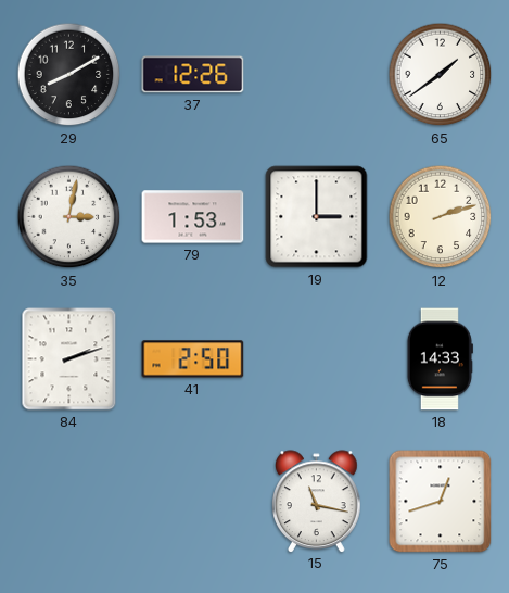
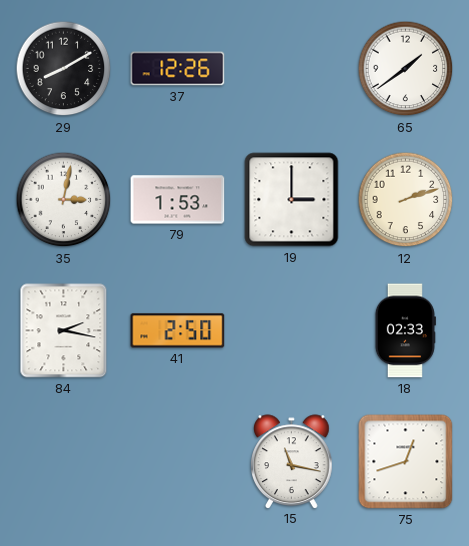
84: 2:12 -> 2:17 (64, 331)
18: 14:33 -> 02:33 (405, 331)
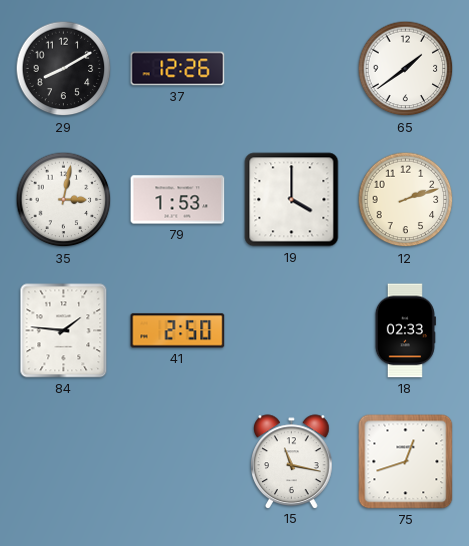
19: 3:00 -> 4:00 (292, 200)
84: 2:17 -> 1:46 (64, 331)
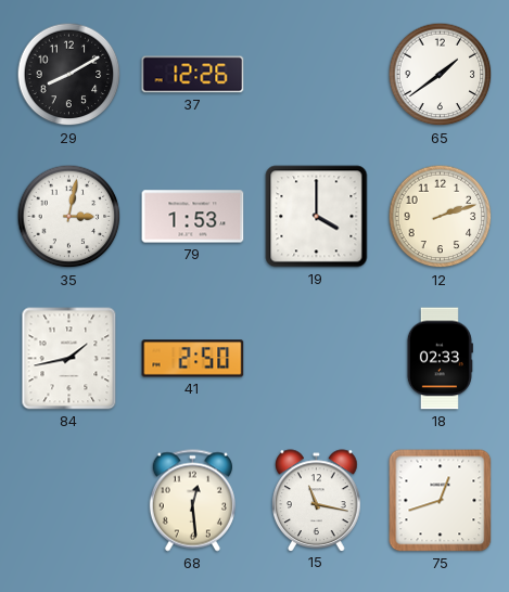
84: 1:46 -> 1:43 (69, 359)
68: none -> 12:29 (192, 501)
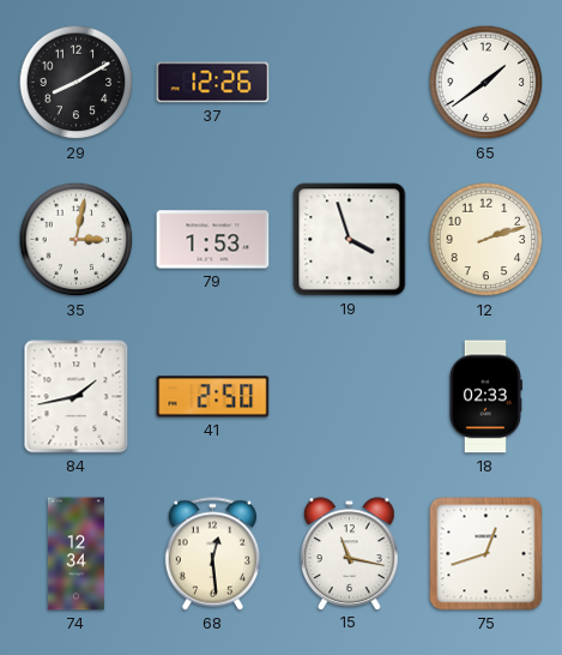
19: 4:00 -> 3:57 (350, 240)
74: none -> 12:34 (75, 554)
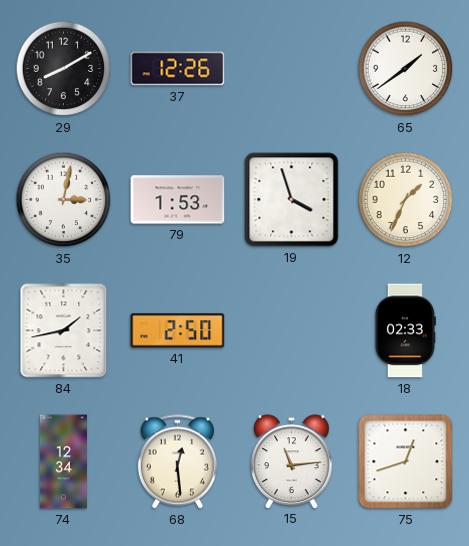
12: 2:12 -> 1:34 (406, 200)
15: 11:17 -> 11:14 (292, 461)
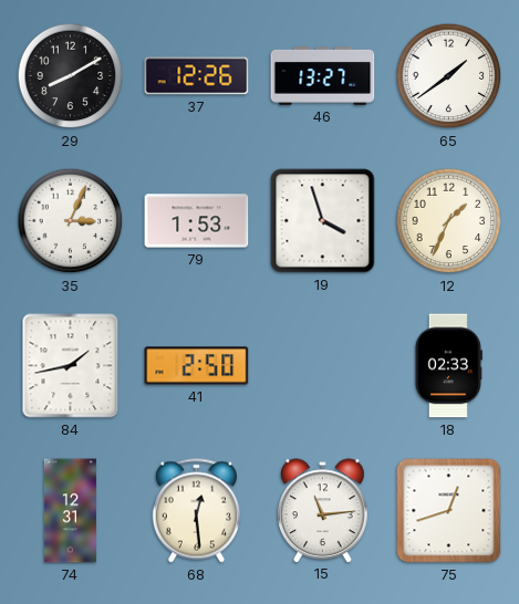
46: none -> 13:27 (323, 76)
35: 3:02 -> 3:04 (71, 221)
74: 12:34 -> 12:31 (70, 511)
